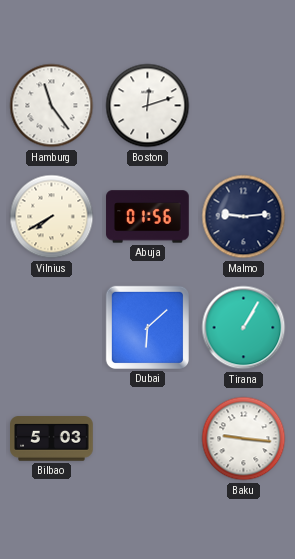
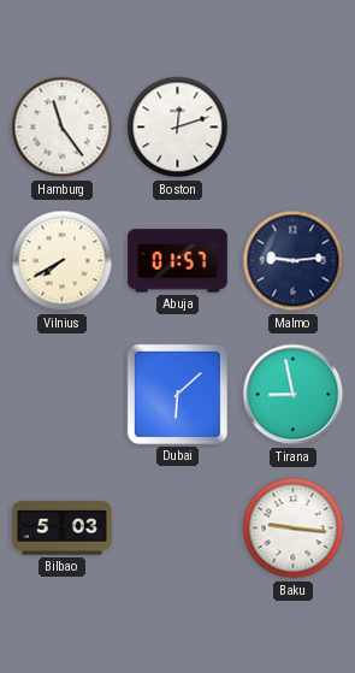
Abuja: 01:56 -> 01:57 (178, 261)
Tirana: 1:05 -> 8:58 (294, 395)
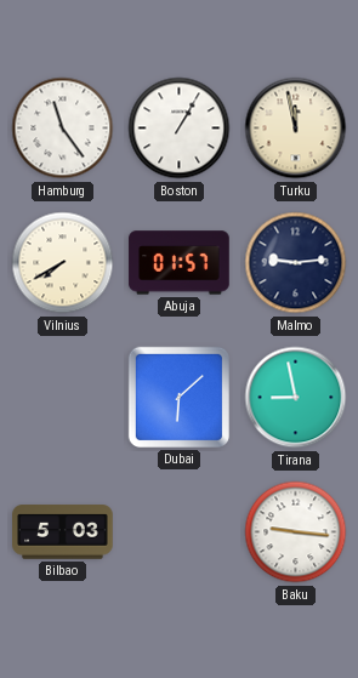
Boston: 12:12 -> 1:05 (180, 129)
Turku: none -> 11:58 (296, 129)
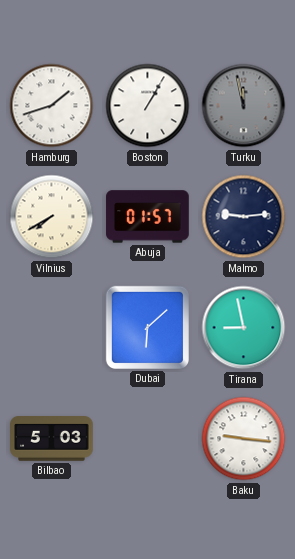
Hamburg: 11:24 -> 1:42 (52, 106)
Turku dial: cream -> grey (244, 106)
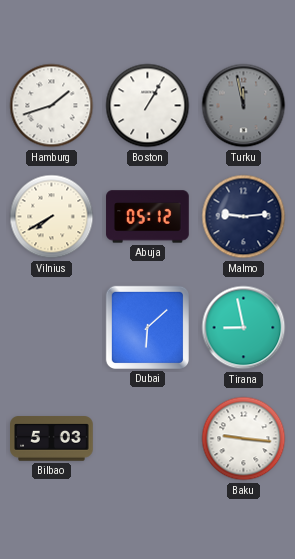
Abuja: 01:57 -> 05:12 (148, 217)
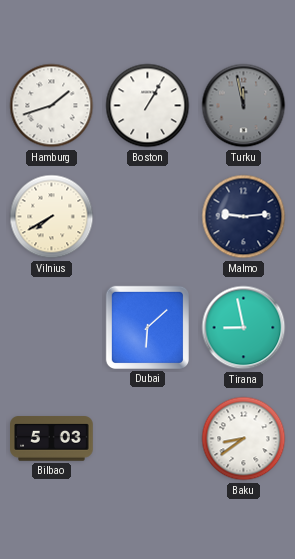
Abuja: 05:12 -> none (148, 217)
Baku: 9:16 -> 8:39 (244, 439)
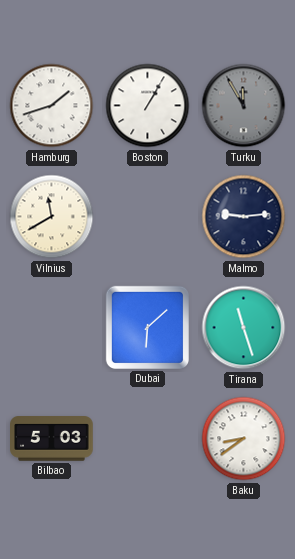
Turku: 11:58 -> 11:55 (244, 106)
Vilnius: 7:40 -> 11:40 (52, 217)
Tirana: 8:58 -> 11:27 (244, 328)
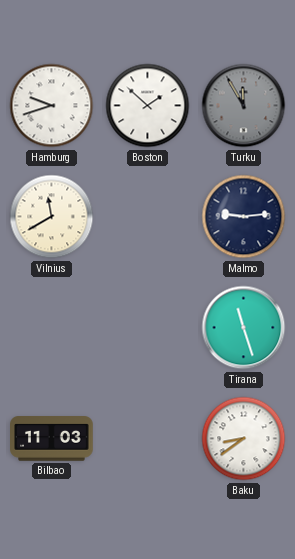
Hamburg: 1:42 -> 9:42 (52, 106)
Boston: 1:05 -> 1:52 (148, 106)
Dubai: 6:08 -> none (147, 327)
Bilbao: 5:03 -> 11:03 (52, 439)
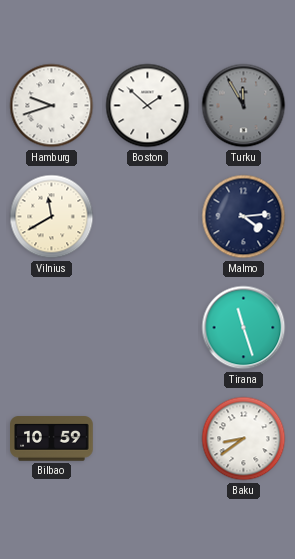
Malmo: 9:14 -> 4:14 (244, 217)
Bilbao: 11:03 -> 10:59 (52, 439)
